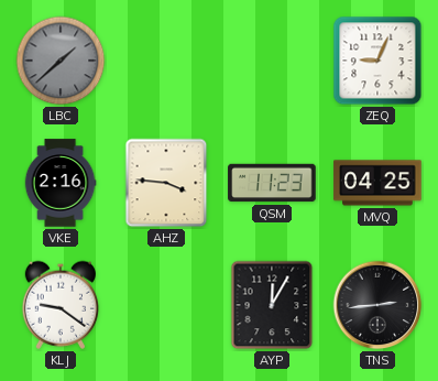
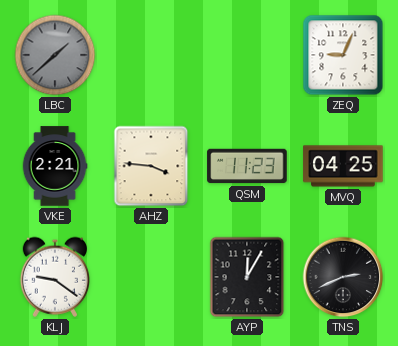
VKE: 2:16 -> 2:21 (55, 166)
TNS: 2:44 -> 2:41 (343, 277)
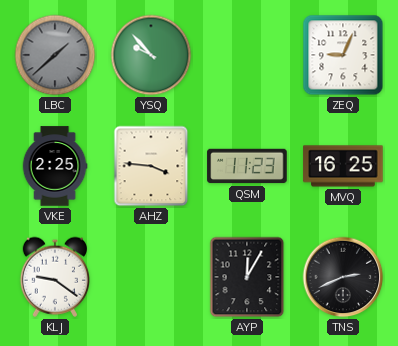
YSQ: none -> 9:53 (151, 55)
VKE: 2:21 -> 2:25 (55, 166)
MVQ: 04:25 -> 16:25 (343, 166)
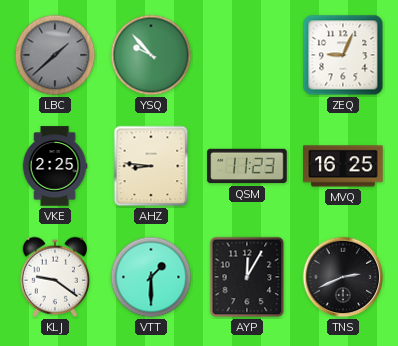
AHZ: 3:46 -> 8:46 (151, 166)
VTT: none -> 1:30 (151, 277)
